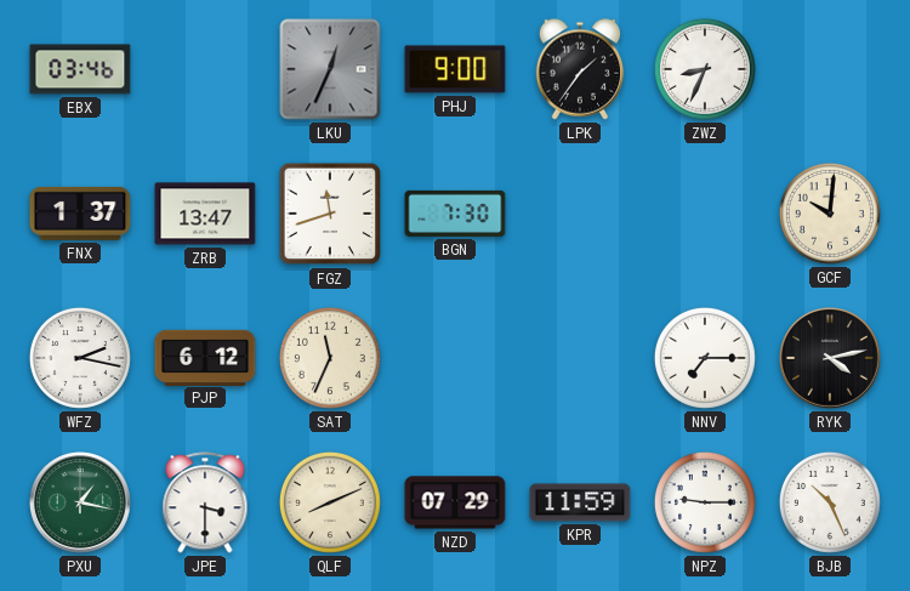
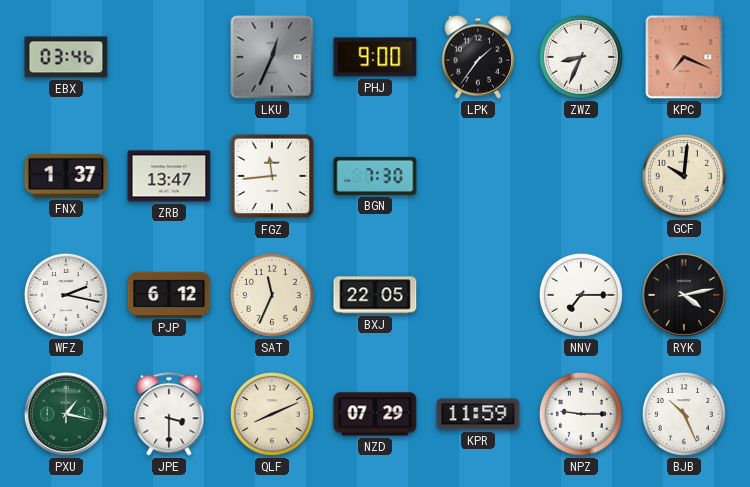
KPC: none -> 7:19 (684, 57)
FGZ: 11:42 -> 11:44 (272, 176)
BXJ: none -> 22:05 (375, 295)
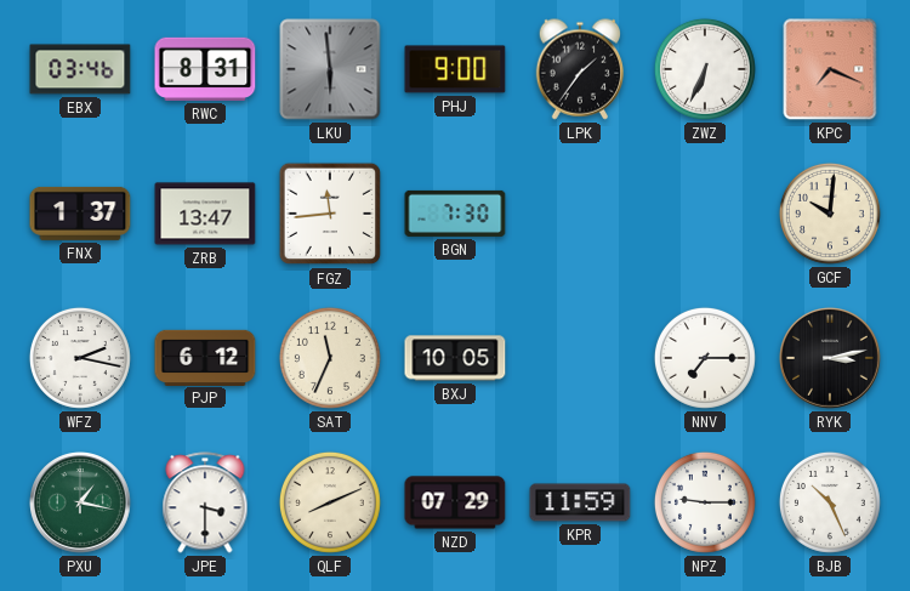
RWC: none -> 8:31 (205, 69)
LKU: 12:34 -> 5:59 (330, 69)
ZWZ: 8:34 -> 6:34 (705, 69)
BXJ: 22:05 -> 10:05 (455, 358)
RYK: 4:13 -> 3:13 (831, 359)
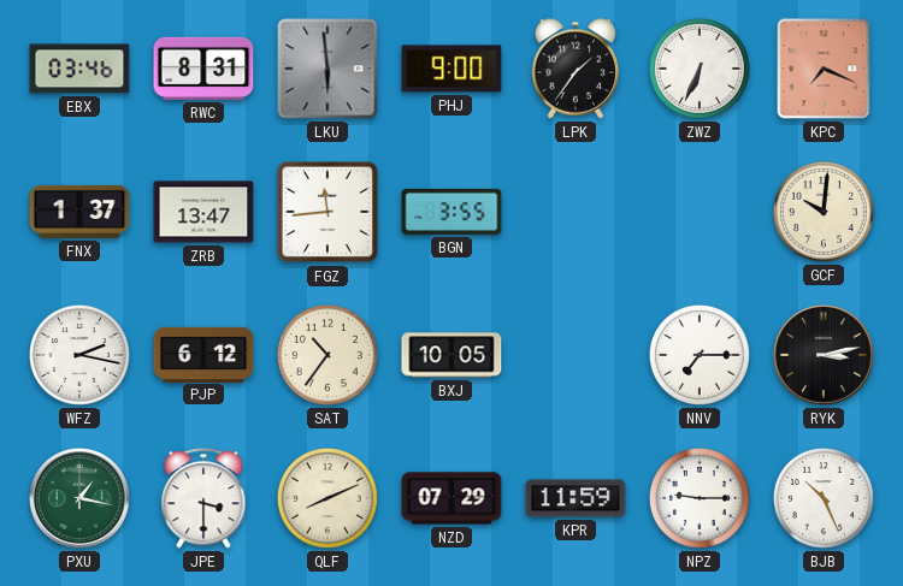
BGN: 7:30 -> 3:55 (451, 212)
SAT: 11:34 -> 10:36 (327, 355)
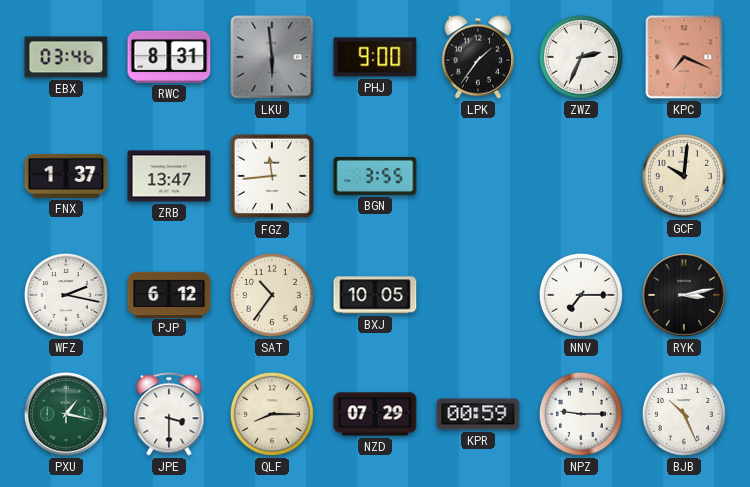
ZWZ: 6:34 -> 2:34 (581, 57)
QLF: 8:11 -> 8:15 (272, 414)
KPR: 11:59 -> 00:59 (478, 414)
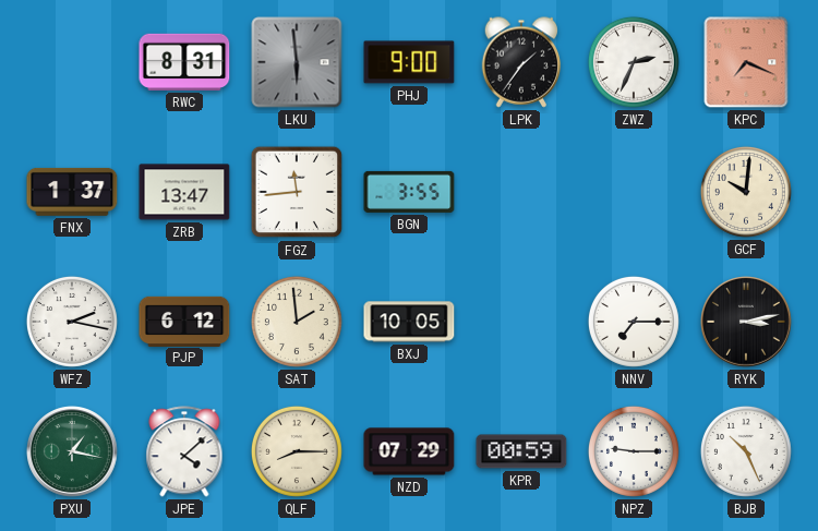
EBX: 03:46 -> none (66, 57)
SAT: 10:36 -> 1:59 (297, 322)
JPE: 3:30 -> 4:08 (184, 451)
